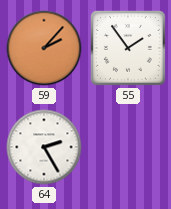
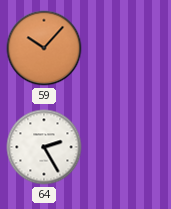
59: 2:07 -> 10:07 (44, 48)
55: 1:54 -> none (128, 48)
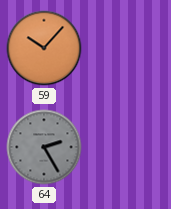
64 dial: white -> grey (44, 147)
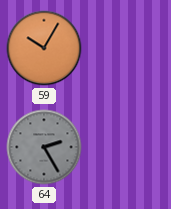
59: 10:07 -> 10:05 (44, 48)
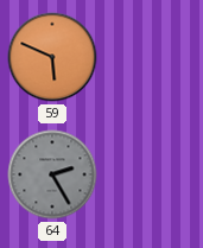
59: 10:05 -> 5:49 (52, 57)
